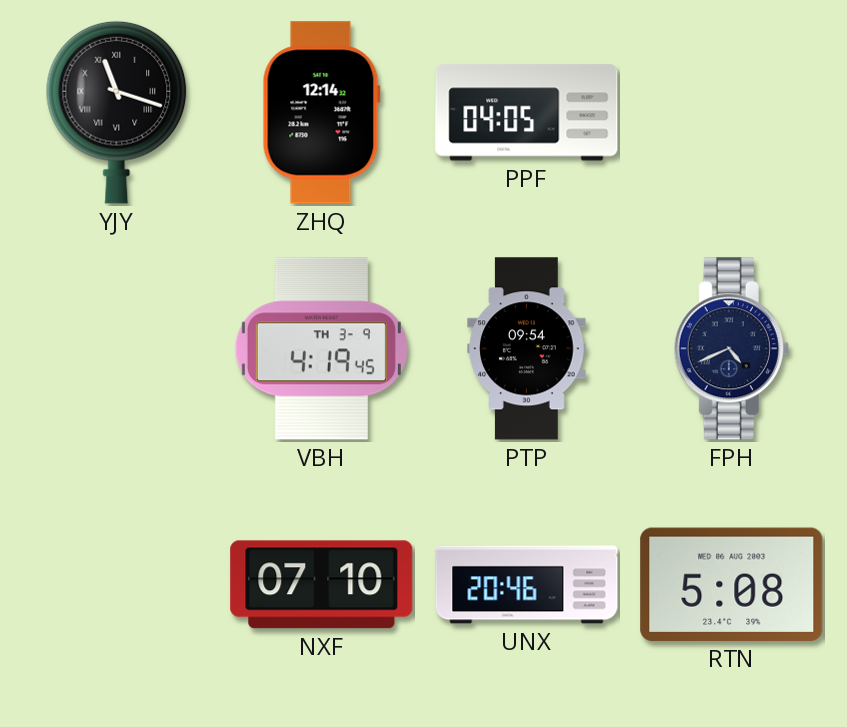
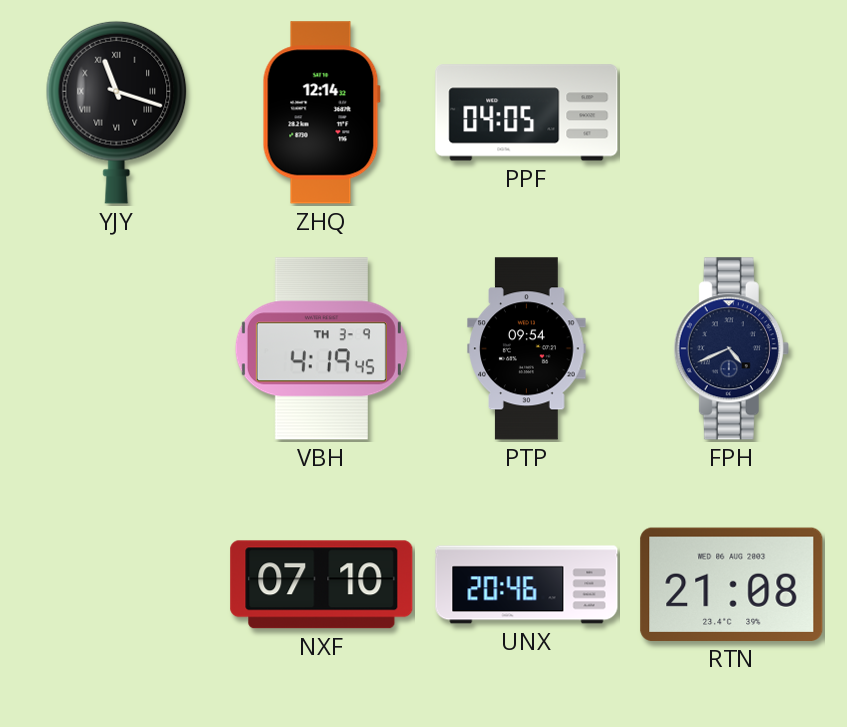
RTN: 5:08 -> 21:08 (732, 584)
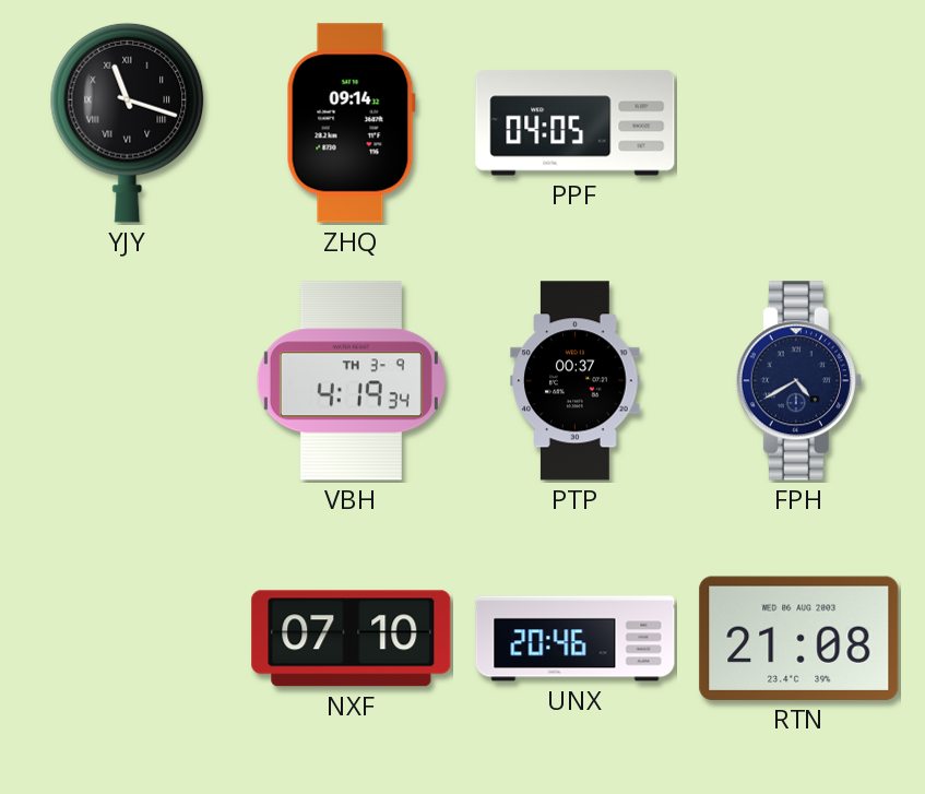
ZHQ: 12:14 -> 09:14 (351, 123)
VBH: 4:19:45 -> 4:19:34 (351, 381)
PTP: 09:54 -> 00:37 (576, 381)
FPH: 4:41 -> 4:40 (798, 381)
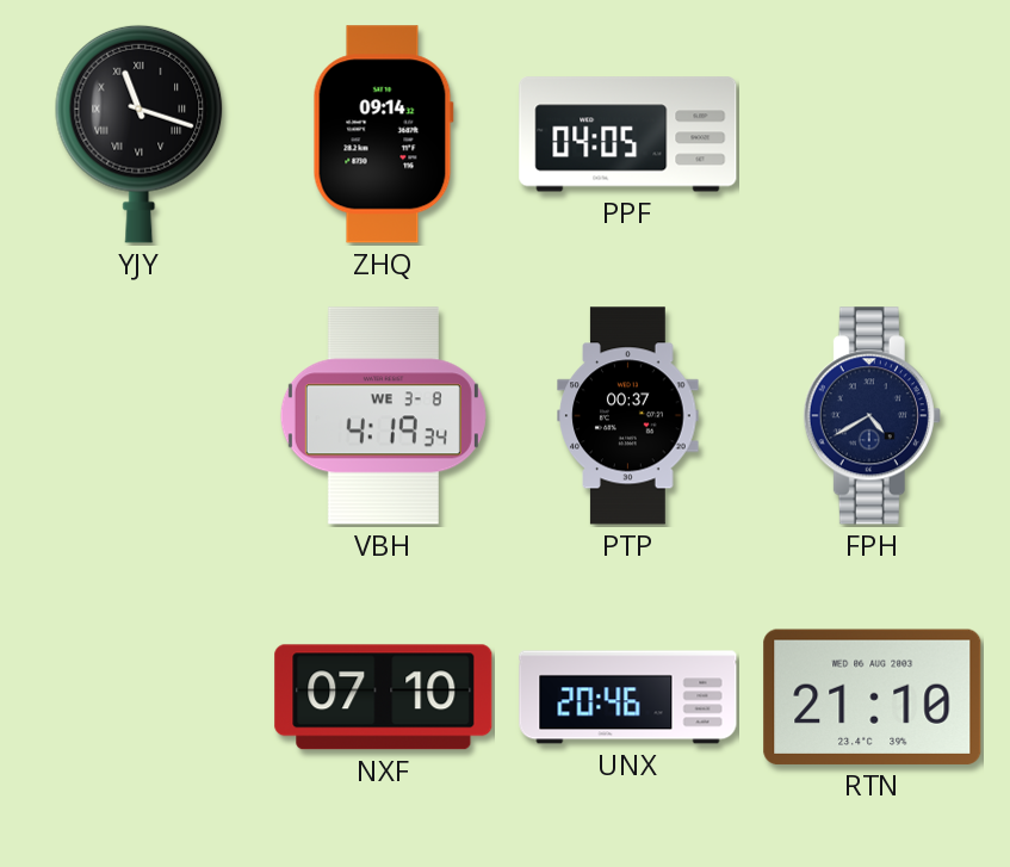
VBH date: TH 3-9 -> WE 3-8 (383, 416)
RTN: 21:08 -> 21:10 (873, 696)
